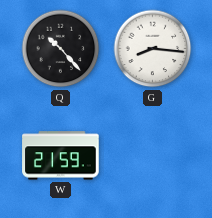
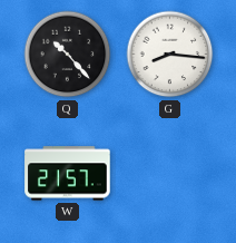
W: 21:59 -> 21:57 (68, 174)
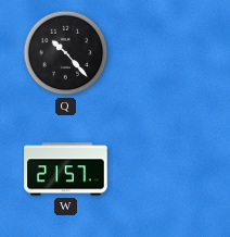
G: 8:16 -> none (170, 55)
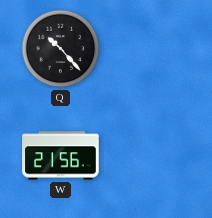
W: 21:57 -> 21:56 (61, 156)
